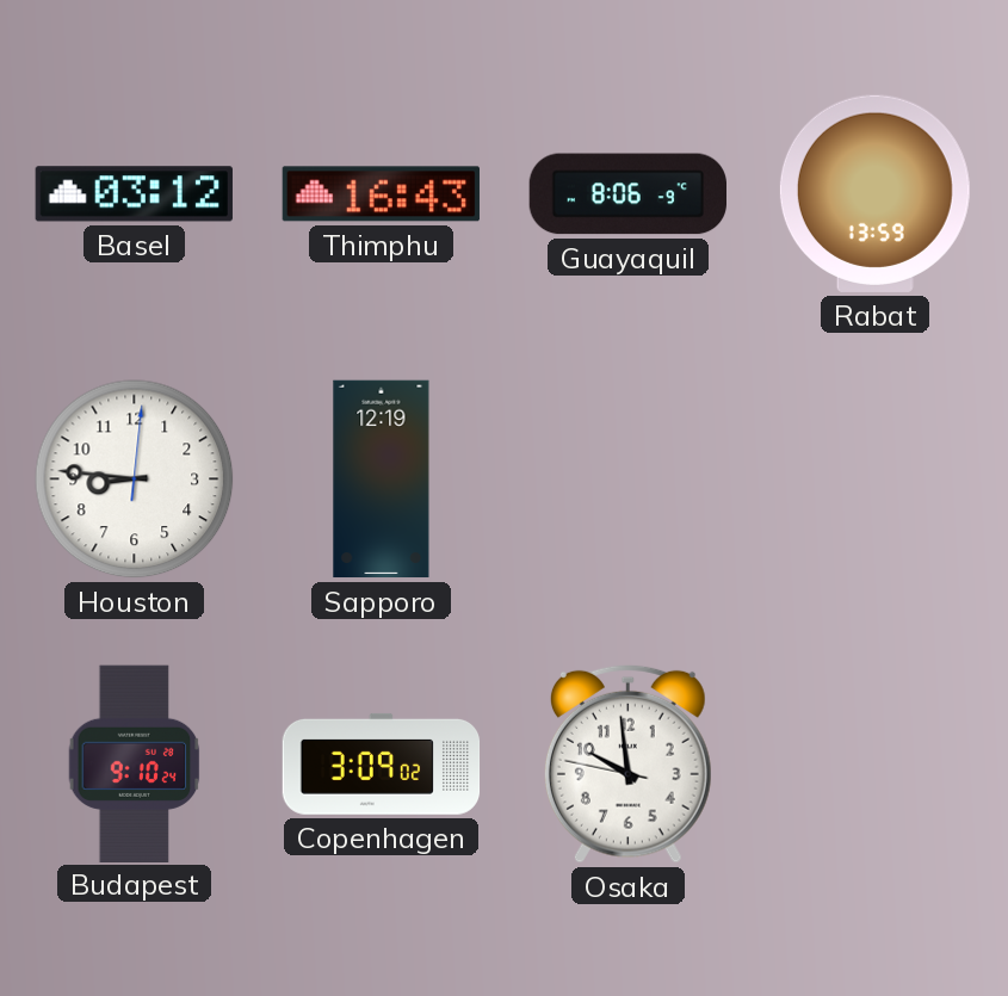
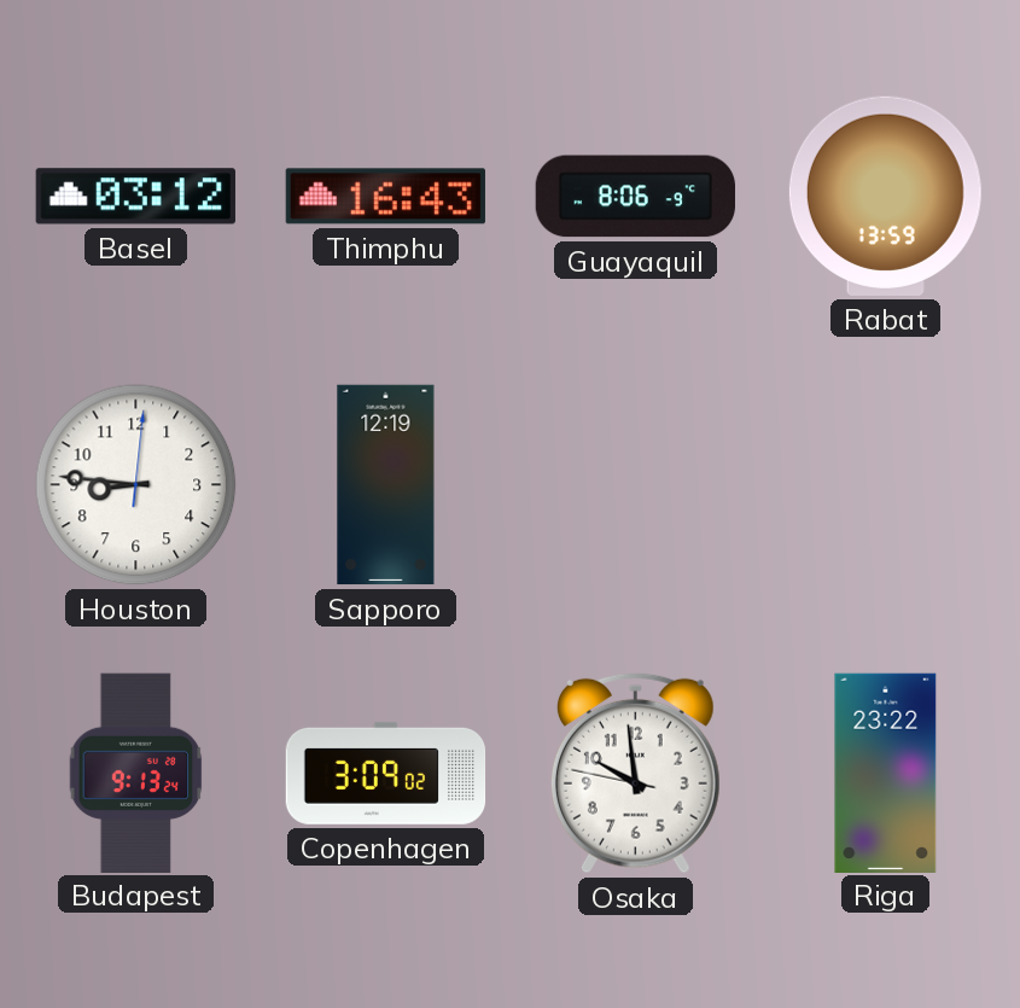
Budapest: 9:10 -> 9:13 (136, 773)
Riga: none -> 23:22 (886, 773)
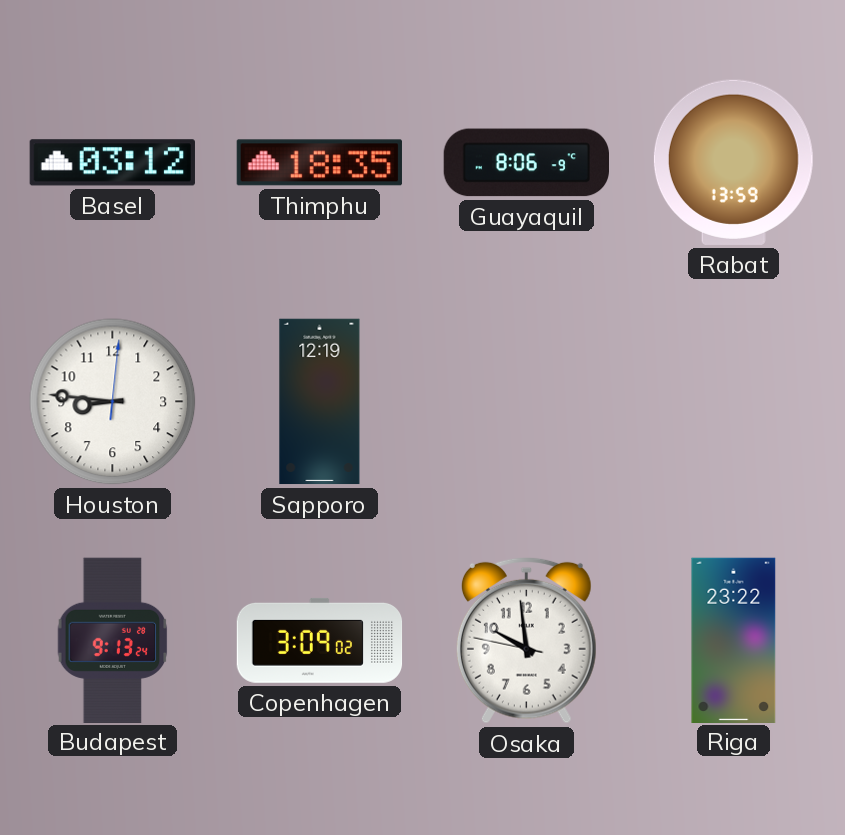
Thimphu: 16:43 -> 18:35 (319, 163)
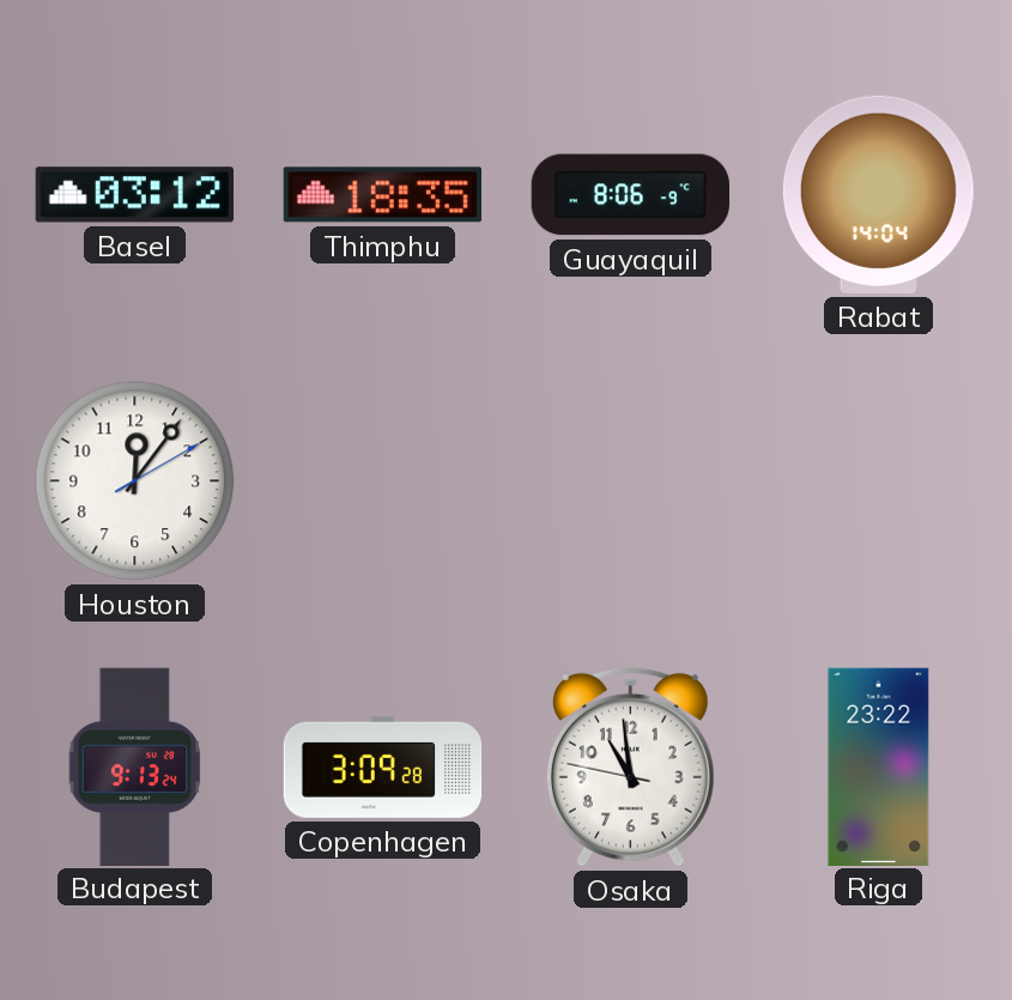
Rabat: 13:59 -> 14:04 (878, 194)
Houston: 8:46 -> 12:06 (135, 481)
Sapporo: 12:19 -> none (320, 402)
Copenhagen: 3:09:02 -> 3:09:28 (383, 766)
Osaka: 9:58 -> 10:58 (630, 766)
